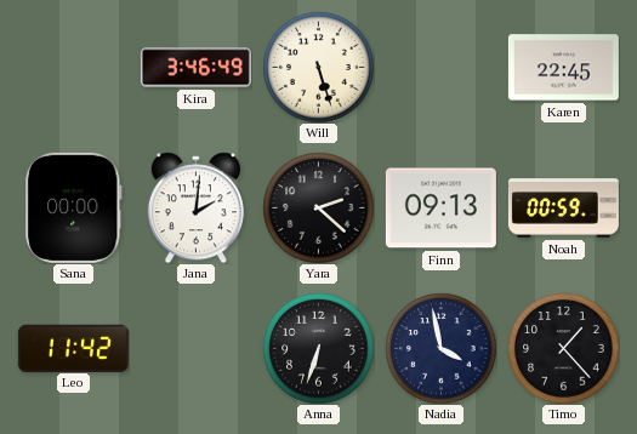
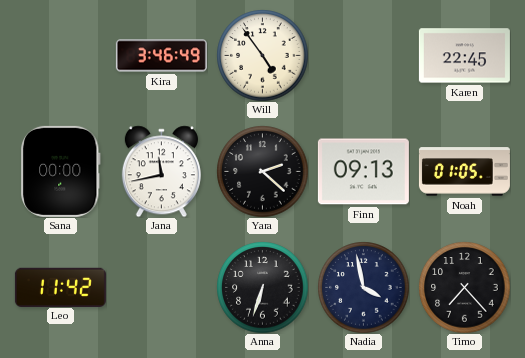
Will: 5:27 -> 4:54 (262, 55)
Jana: 2:01 -> 11:43 (161, 171)
Noah: 00:59 -> 01:05 (464, 172)
Timo: 1:23 -> 7:23 (464, 287)
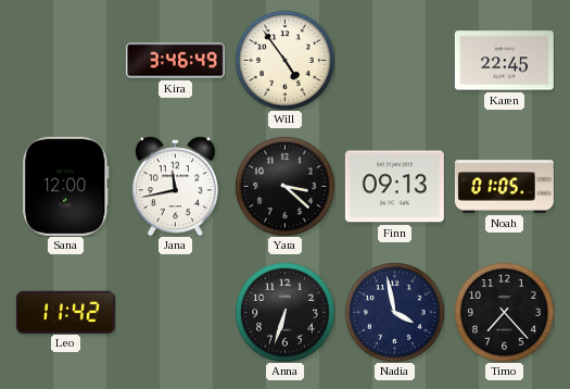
Sana: 00:00 -> 12:00 (66, 186)
Yara: 2:22 -> 3:22 (284, 186)
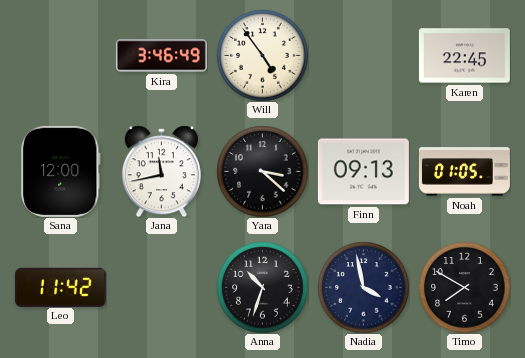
Anna: 6:33 -> 10:33 (262, 287)
Timo: 7:23 -> 7:50 (464, 287)
